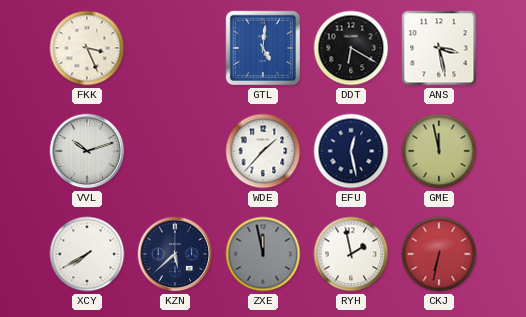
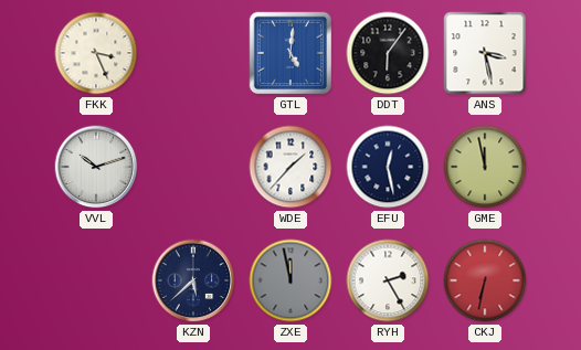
DDT: 6:20 -> 6:06 (388, 53)
XCY: 7:40 -> none (87, 254)
RYH: 1:58 -> 2:25 (388, 280)
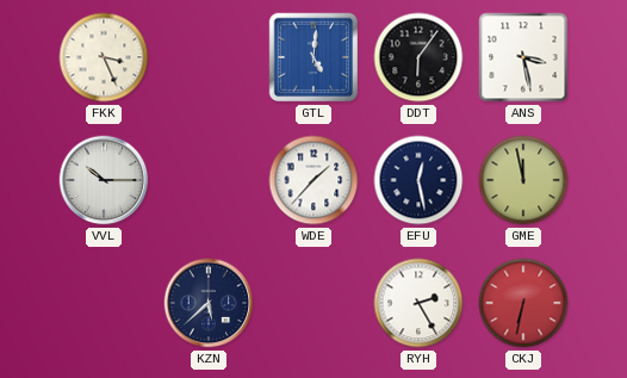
VVL: 10:12 -> 10:15 (104, 180)
ZXE: 11:58 -> none (290, 280)
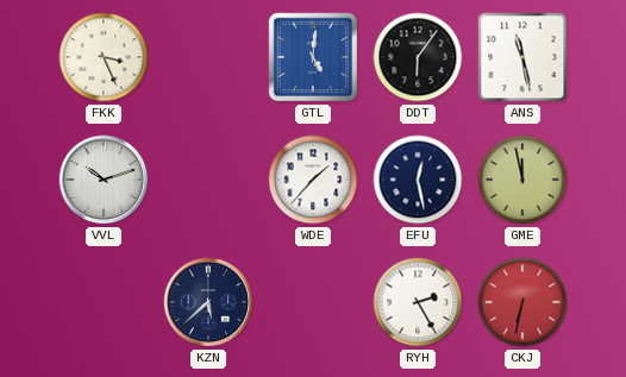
ANS: 3:28 -> 11:28 (522, 57)
VVL: 10:15 -> 10:12 (104, 180)
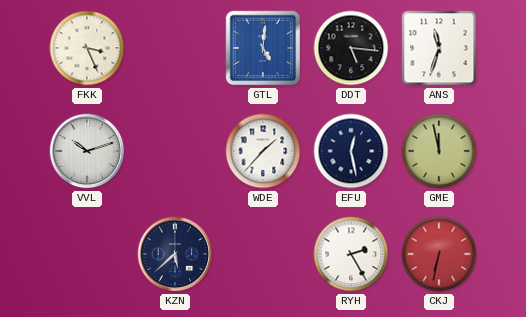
DDT: 6:06 -> 5:16 (351, 48)
ANS: 11:28 -> 11:33 (439, 48)
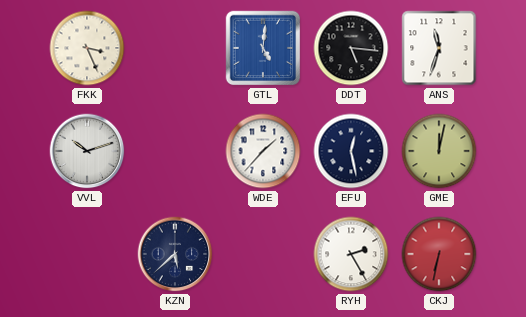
GME: 11:58 -> 12:02 (439, 151)
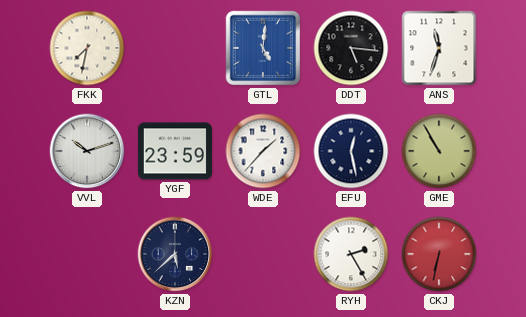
FKK: 3:26 -> 7:32 (87, 48)
YGF: none -> 23:59 (175, 151)
GME: 12:02 -> 10:55 (439, 151)
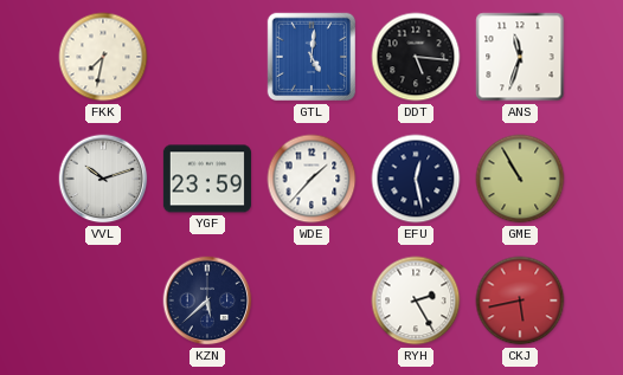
CKJ: 6:32 -> 5:43 (520, 300)
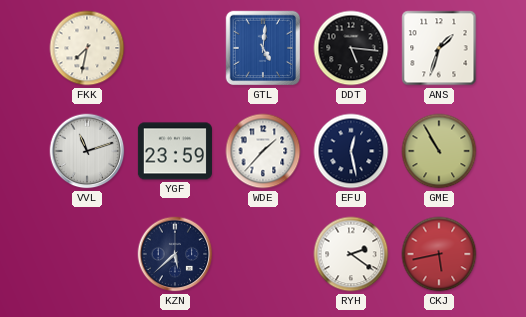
ANS: 11:33 -> 1:33 (439, 48)
VVL: 10:12 -> 11:12 (87, 151)
RYH: 2:25 -> 2:21 (351, 254)
